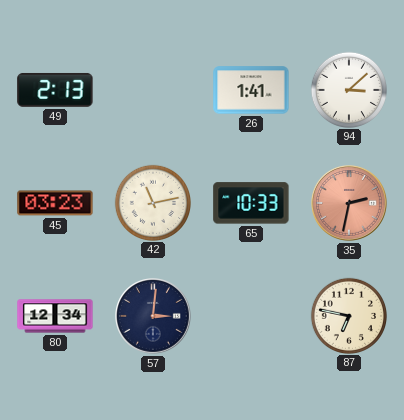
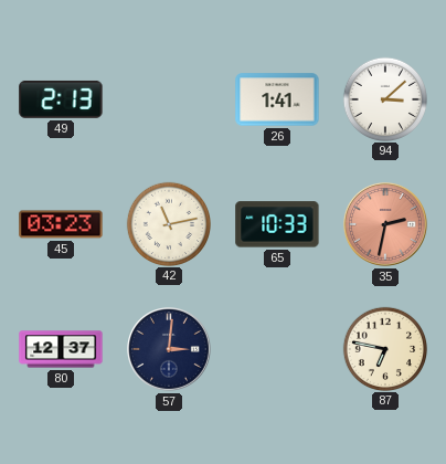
80: 12:34 -> 12:37 (61, 349)
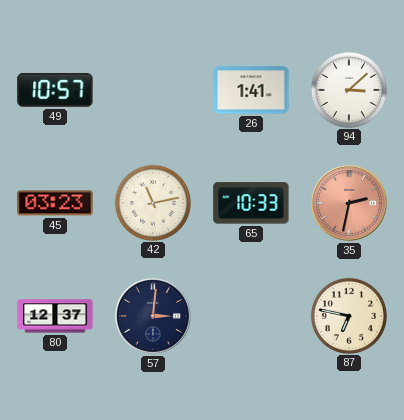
49: 2:13 -> 10:57 (55, 90)
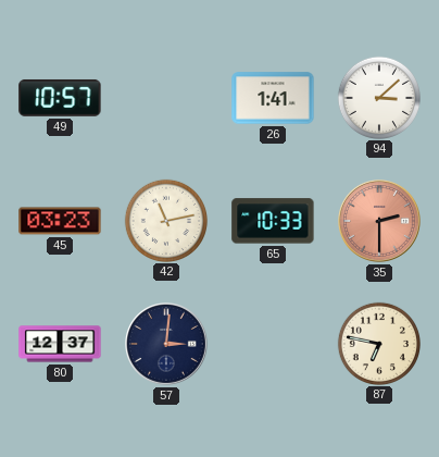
35: 2:32 -> 2:30 (380, 222)
